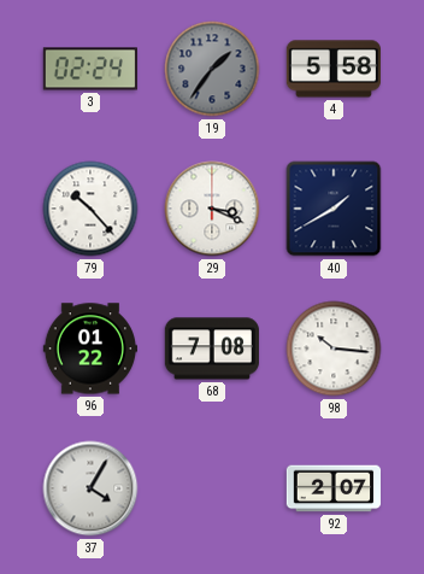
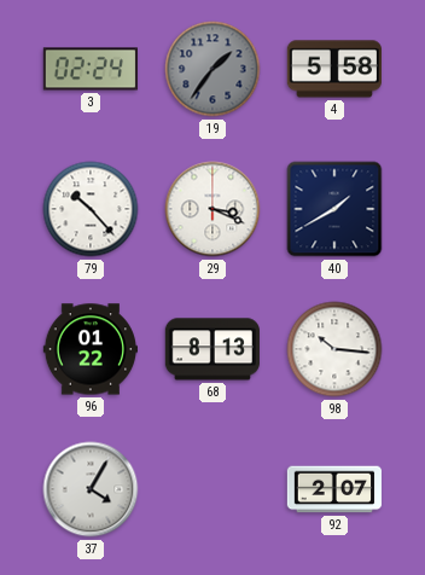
68: 7:08 -> 8:13 (211, 349)
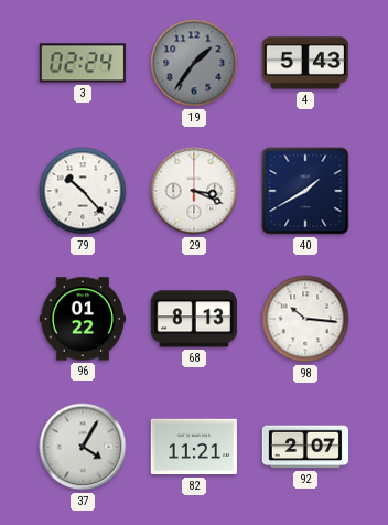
4: 5:58 -> 5:43 (304, 63)
82: none -> 11:21 (193, 447)
